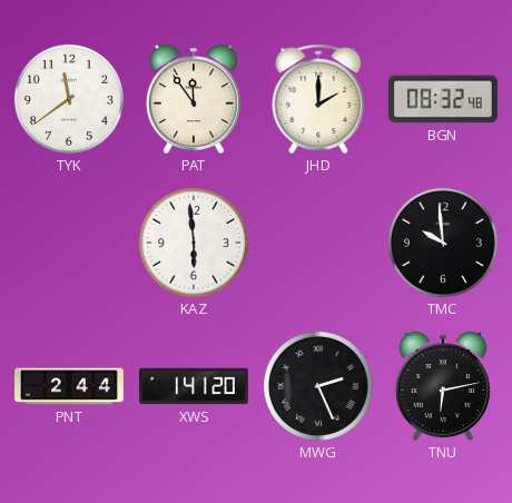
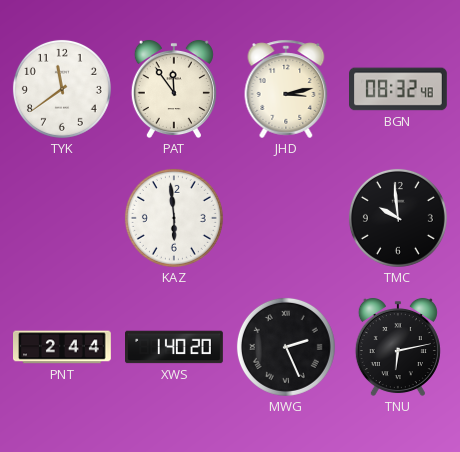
JHD: 2:00 -> 3:13 (286, 89)
XWS: 1:41 -> 1:40 (175, 347)
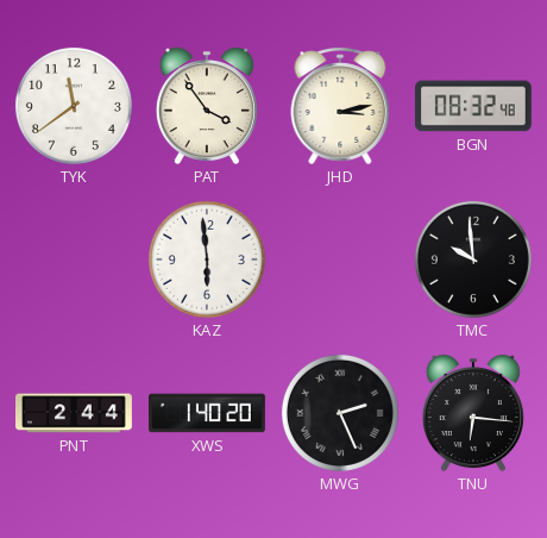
PAT: 11:54 -> 3:54 (207, 106)
TNU: 6:13 -> 6:16 (473, 413)
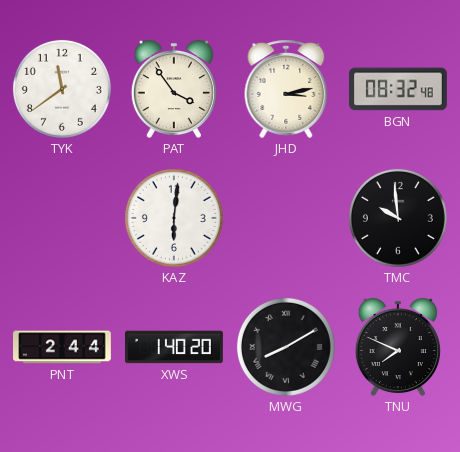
KAZ: 5:59 -> 6:01 (174, 218)
MWG: 2:26 -> 8:10 (286, 347)
TNU: 6:16 -> 7:49 (398, 347)
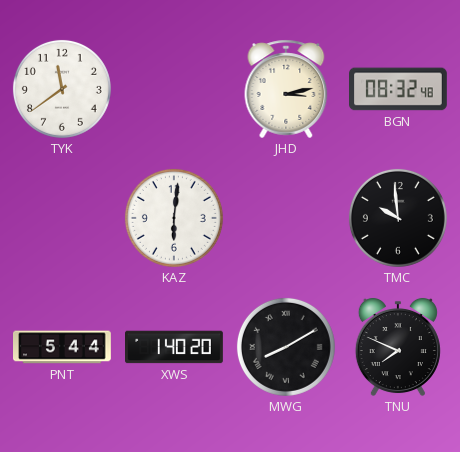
PAT: 3:54 -> none (174, 89)
PNT: 2:44 -> 5:44 (63, 347)
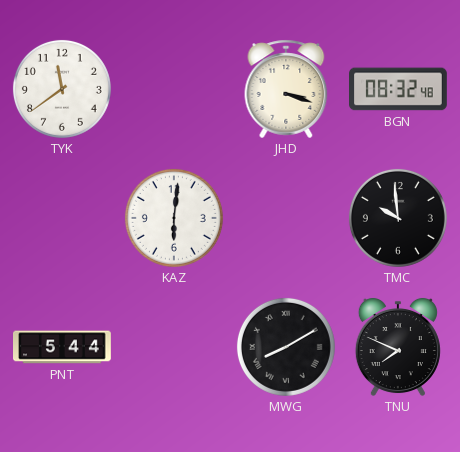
JHD: 3:13 -> 3:18 (286, 89)
XWS: 1:40 -> none (175, 347)
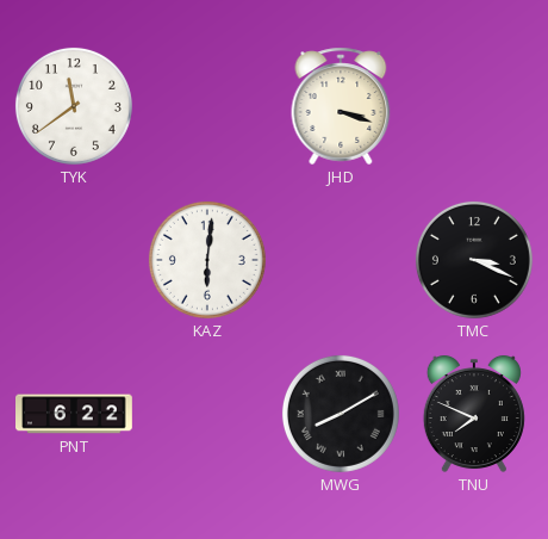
BGN: 08:32 -> none (399, 89)
TMC: 9:59 -> 3:19 (474, 260)
PNT: 5:44 -> 6:22 (75, 414)
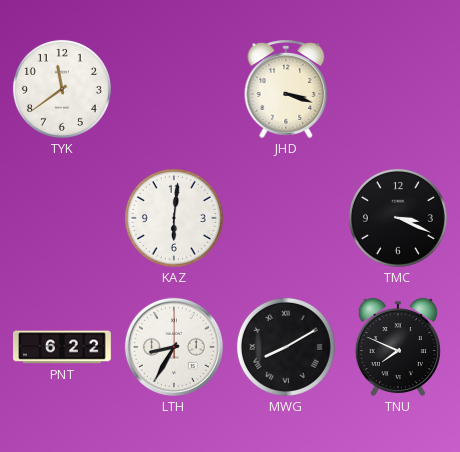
LTH: none -> 8:35 (174, 347)
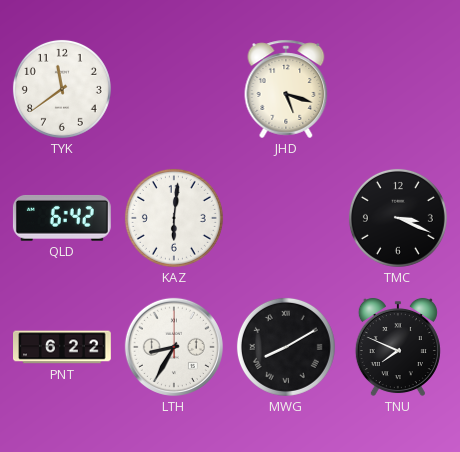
JHD: 3:18 -> 5:18 (286, 89)
QLD: none -> 6:42 (62, 218)
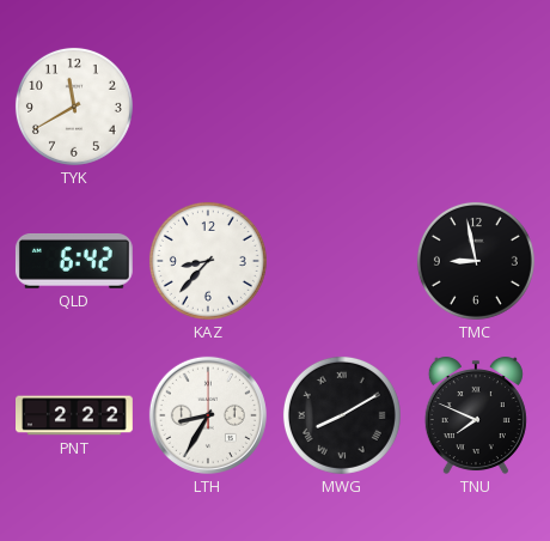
TYK: 11:39 -> 11:40 (74, 107)
JHD: 5:18 -> none (286, 89)
KAZ: 6:01 -> 8:37 (208, 261)
TMC: 3:19 -> 8:58 (476, 261)
PNT: 6:22 -> 2:22 (75, 415)
